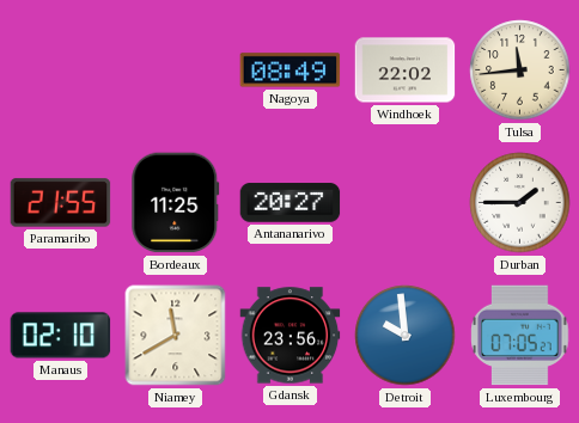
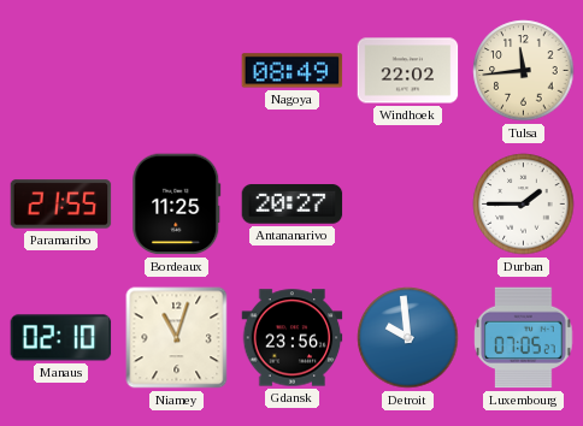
Niamey: 11:40 -> 11:03 (177, 338)
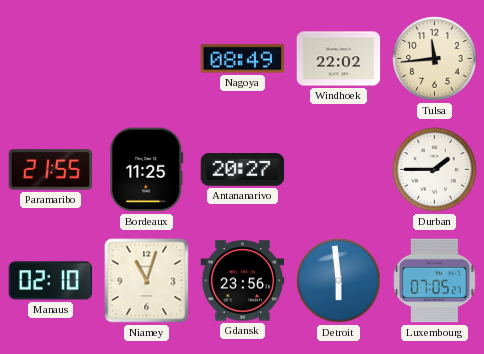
Detroit: 9:59 -> 5:59 (339, 281)
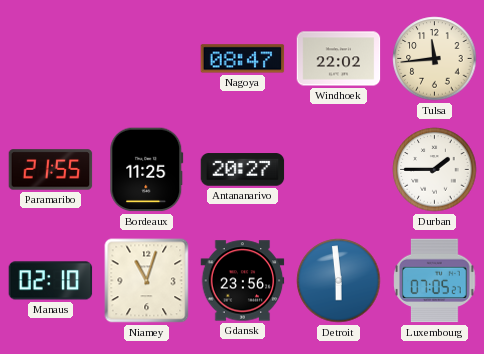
Nagoya: 08:49 -> 08:47 (243, 59)
